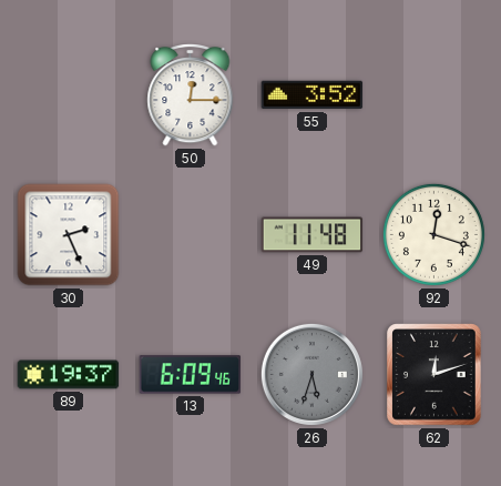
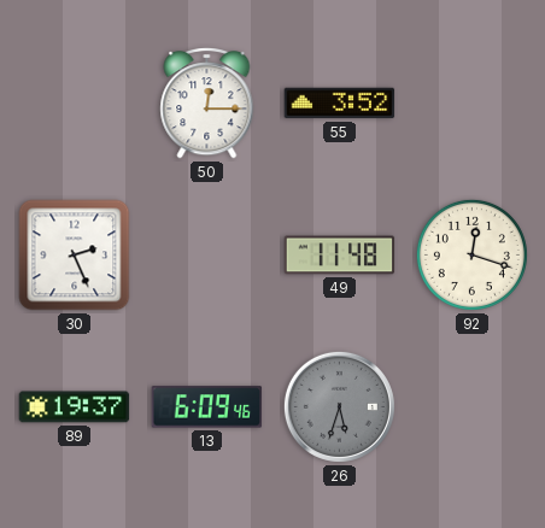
62: 12:12 -> none (434, 375)
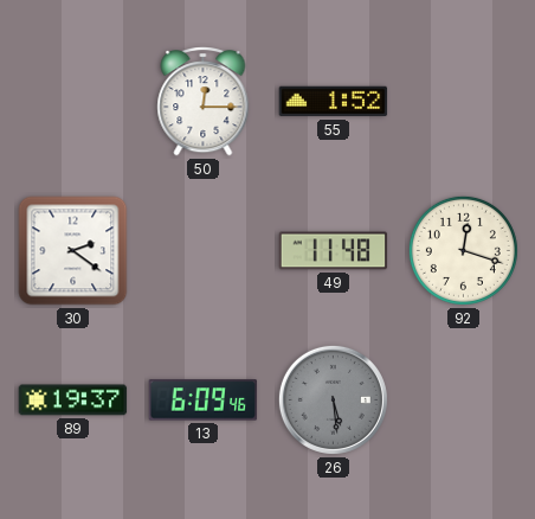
55: 3:52 -> 1:52 (334, 102)
30: 2:26 -> 2:21 (73, 251)
26: 5:33 -> 5:29 (333, 399)
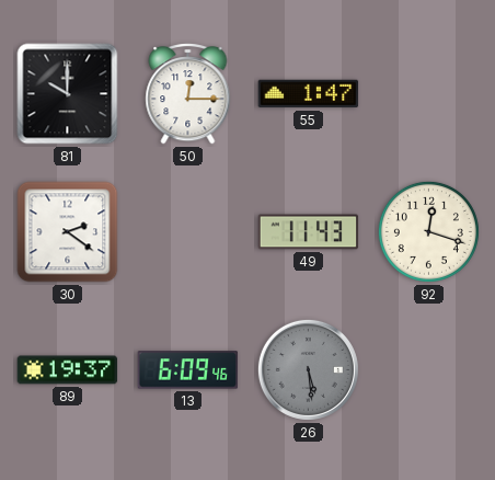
81: none -> 10:00 (68, 94)
55: 1:52 -> 1:47 (309, 94)
49: 11:48 -> 11:43 (309, 232)
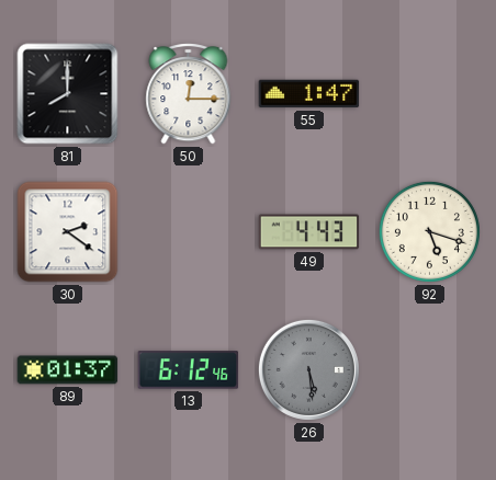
81: 10:00 -> 8:00 (68, 94)
49: 11:43 -> 4:43 (309, 232)
92: 12:18 -> 5:18 (429, 231)
89: 19:37 -> 01:37 (68, 370)
13: 6:09 -> 6:12 (189, 370)
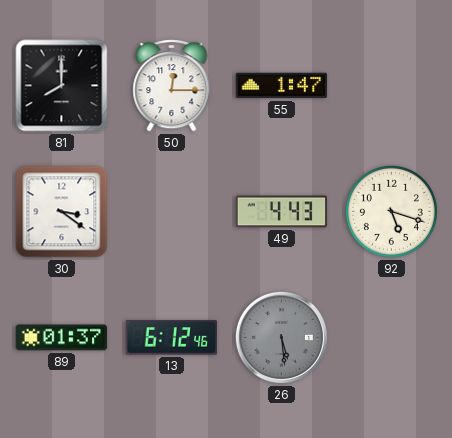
30: 2:21 -> 3:21 (62, 212)
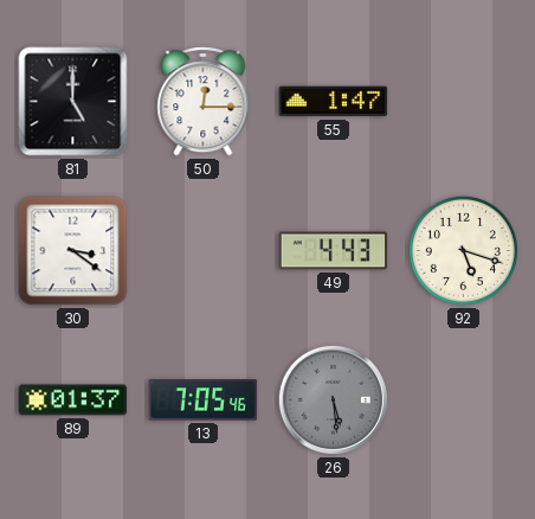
81: 8:00 -> 5:00 (73, 102)
13: 6:12 -> 7:05 (204, 401)
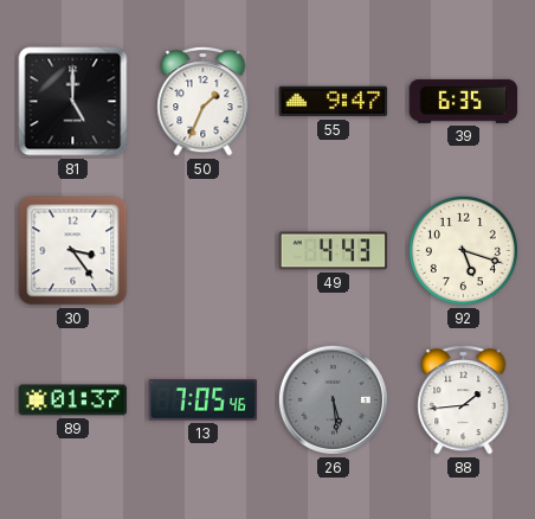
50: 12:15 -> 1:34 (204, 102)
55: 1:47 -> 9:47 (334, 102)
39: none -> 6:35 (464, 101)
30: 3:21 -> 3:24 (73, 251)
88: none -> 1:44 (464, 401)
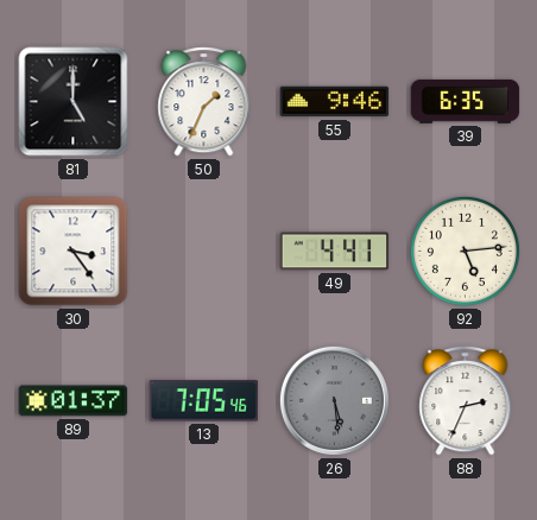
55: 9:47 -> 9:46 (335, 102)
49: 4:43 -> 4:41 (335, 252)
92: 5:18 -> 5:14 (465, 251)
88: 1:44 -> 2:34 (466, 401)
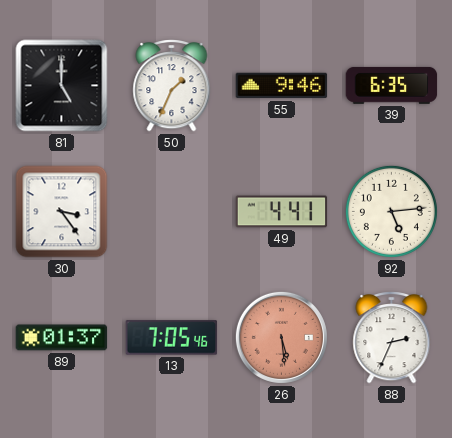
26 dial: grey -> salmon (281, 337)
